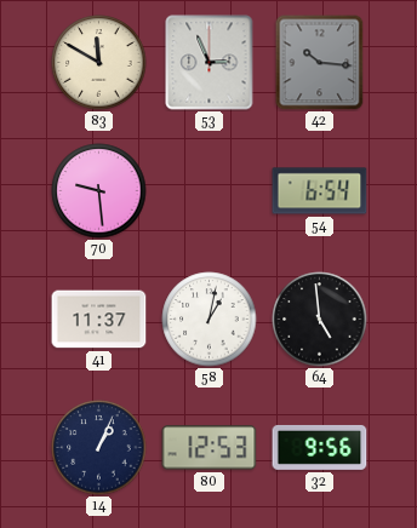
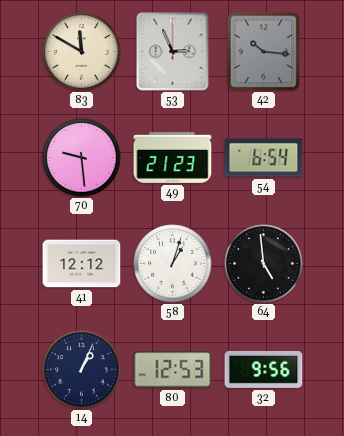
49: none -> 21:23 (173, 157)
41: 11:37 -> 12:12 (82, 264)
58: 1:02 -> 1:03 (173, 264)
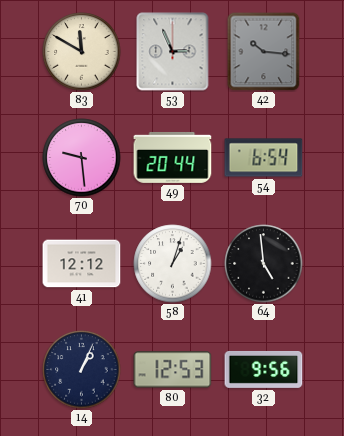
49: 21:23 -> 20:44 (173, 157)
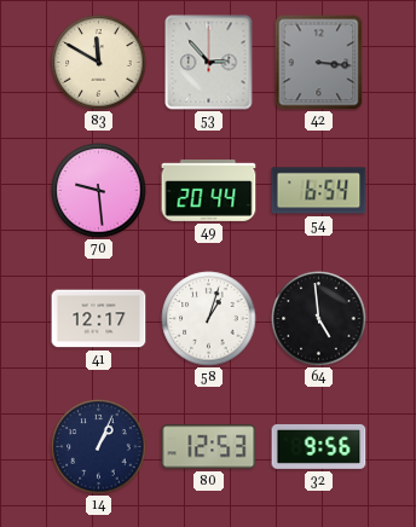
53: 2:56 -> 2:53 (209, 63)
42: 10:16 -> 3:16 (319, 63)
41: 12:12 -> 12:17 (99, 319)
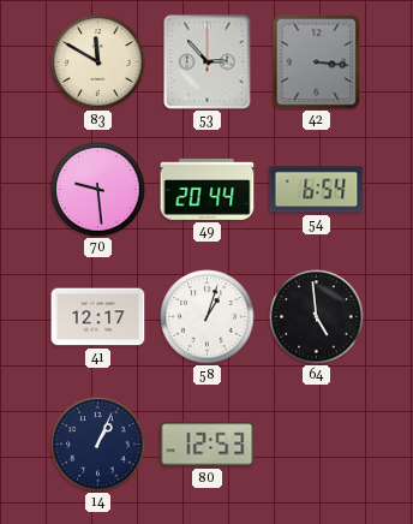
32: 9:56 -> none (319, 446)
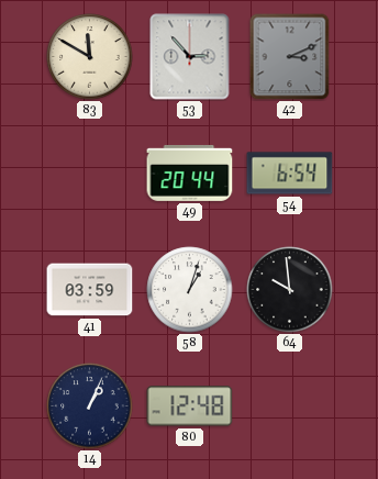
42: 3:16 -> 3:11 (290, 57)
70: 9:29 -> none (98, 190)
41: 12:17 -> 03:59 (90, 290)
64: 4:59 -> 9:59 (290, 290)
80: 12:53 -> 12:48 (190, 406)
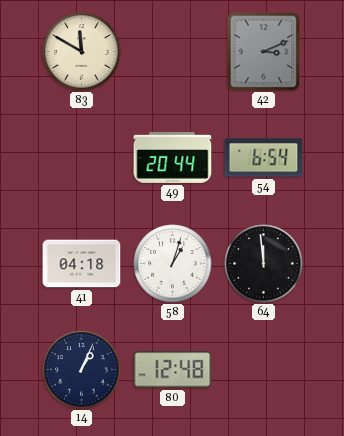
53: 2:53 -> none (190, 57)
41: 03:59 -> 04:18 (82, 264)
64: 9:59 -> 11:59 (264, 264)
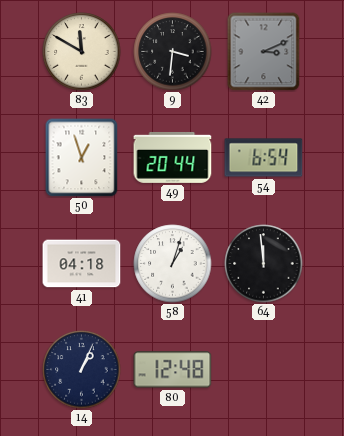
9: none -> 3:31 (173, 52)
50: none -> 12:57 (82, 158)
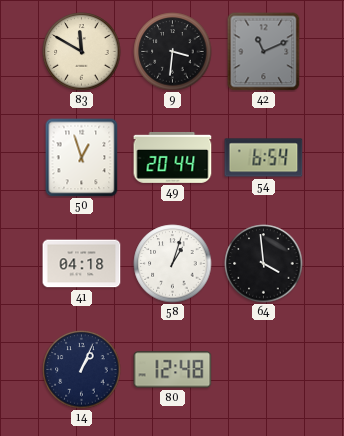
42: 3:11 -> 11:11 (264, 52)
64: 11:59 -> 3:59 (264, 264)
